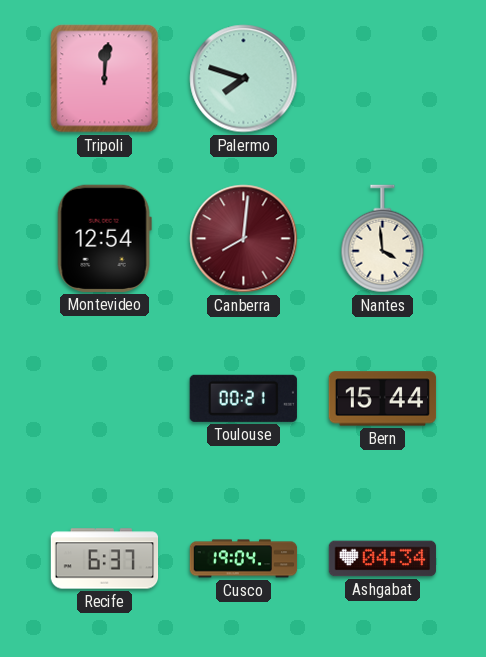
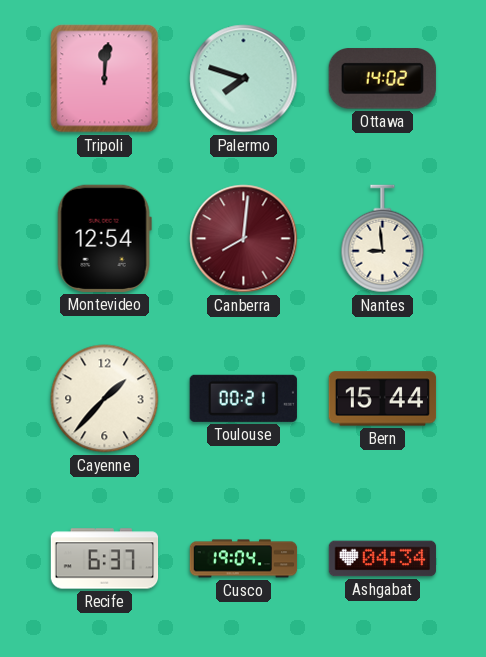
Ottawa: none -> 14:02 (382, 79)
Nantes: 3:59 -> 8:59 (383, 239)
Cayenne: none -> 1:37 (105, 399)
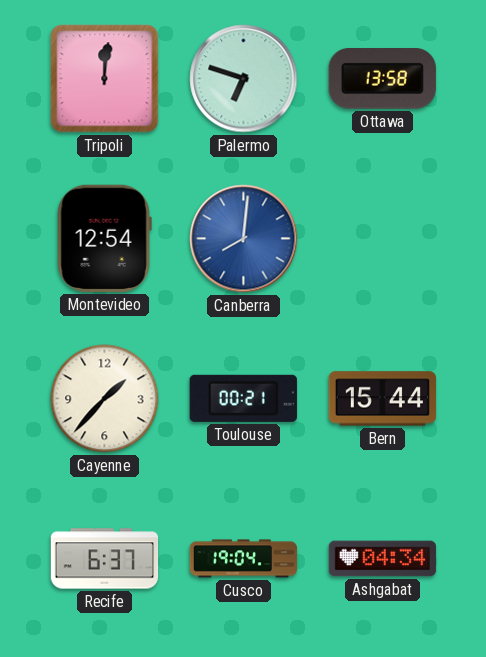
Palermo: 7:48 -> 6:48 (244, 79)
Ottawa: 14:02 -> 13:58 (382, 79)
Canberra dial: burgundy -> blue (244, 239)
Nantes: 8:59 -> none (383, 239)
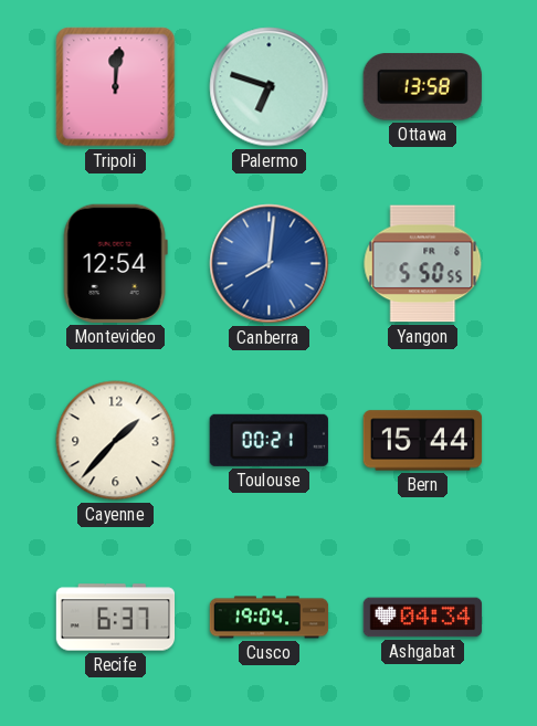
Yangon: none -> 5:50 (423, 264)
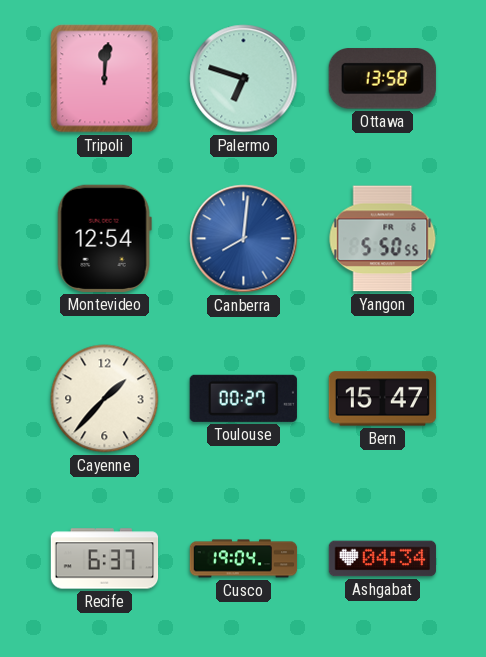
Toulouse: 00:21 -> 00:27 (243, 398)
Bern: 15:44 -> 15:47 (383, 399)
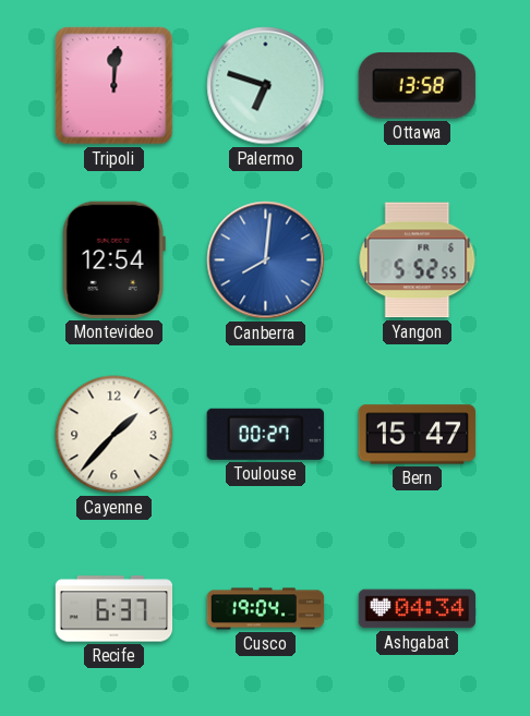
Yangon: 5:50 -> 5:52 (418, 260)
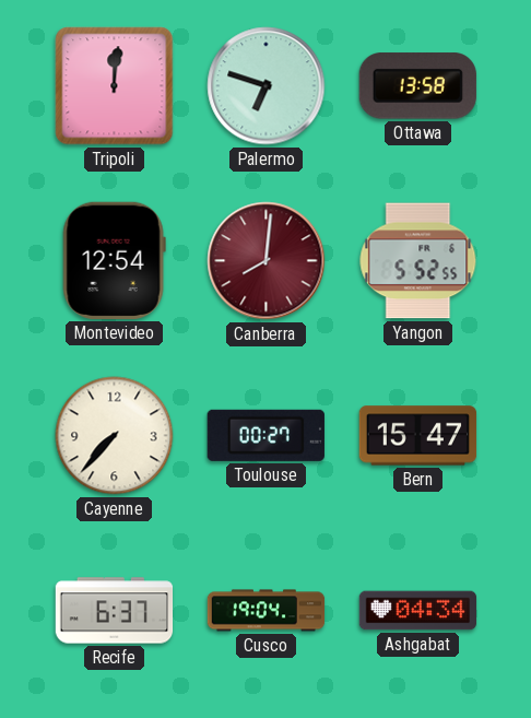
Canberra dial: blue -> burgundy (267, 261)
Cayenne: 1:37 -> 7:37 (115, 436)
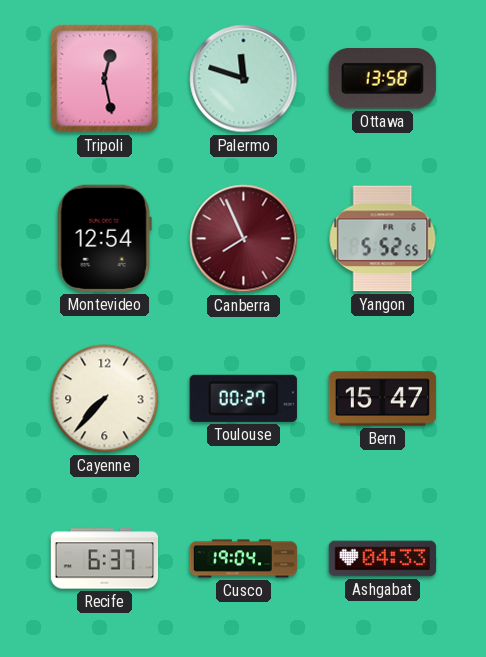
Tripoli: 12:01 -> 12:28 (105, 79)
Palermo: 6:48 -> 11:48 (244, 79)
Canberra: 8:01 -> 7:56 (244, 239)
Ashgabat: 04:34 -> 04:33 (383, 559)
